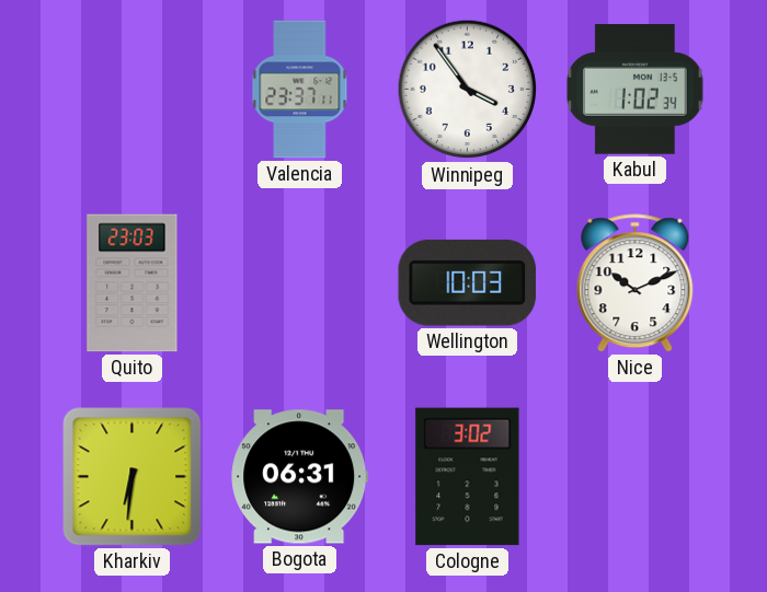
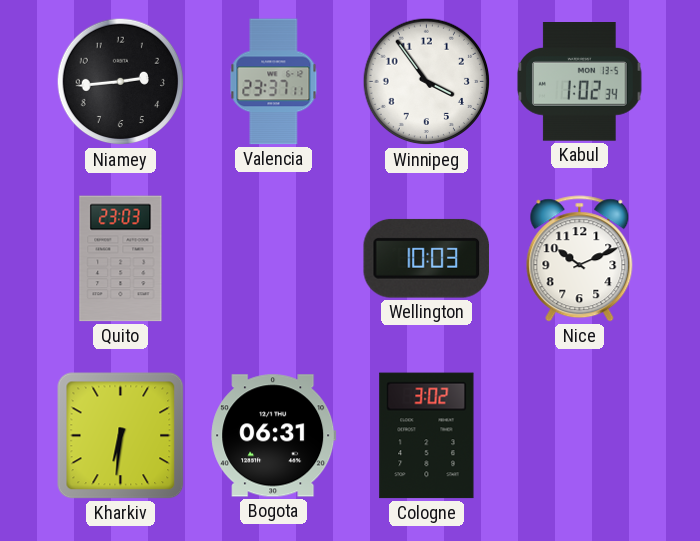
Niamey: none -> 2:44 (121, 82)
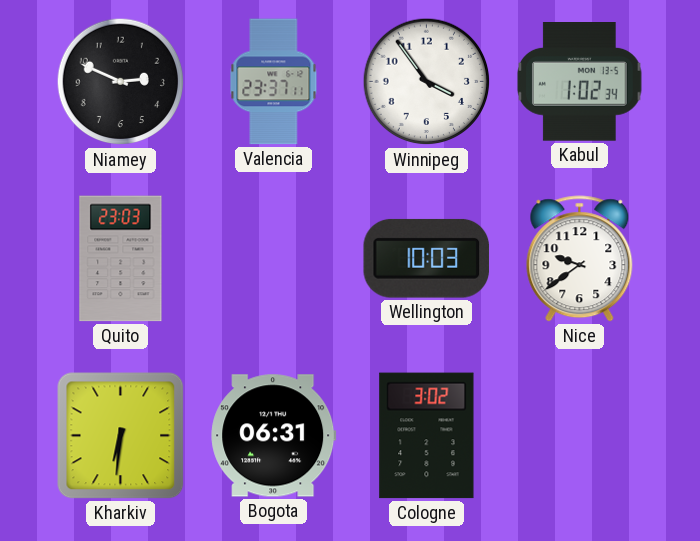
Niamey: 2:44 -> 2:49 (121, 82)
Nice: 10:11 -> 9:39 (580, 259)
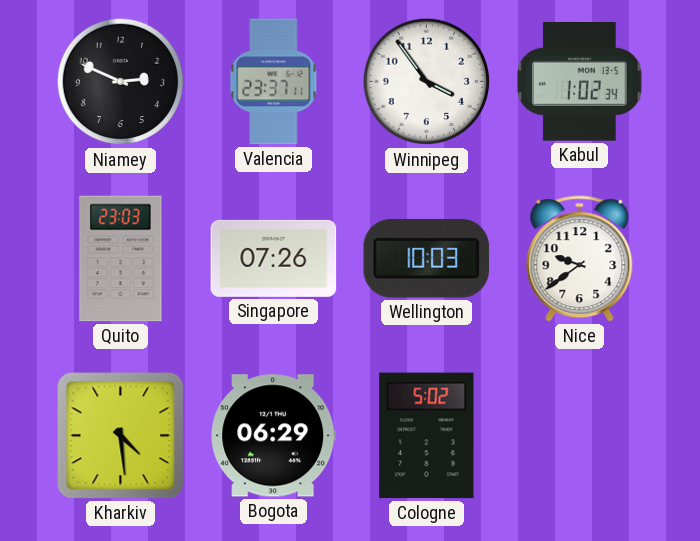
Singapore: none -> 07:26 (274, 258)
Kharkiv: 6:31 -> 4:29 (121, 436)
Bogota: 06:31 -> 06:29 (274, 436)
Cologne: 3:02 -> 5:02 (427, 436)
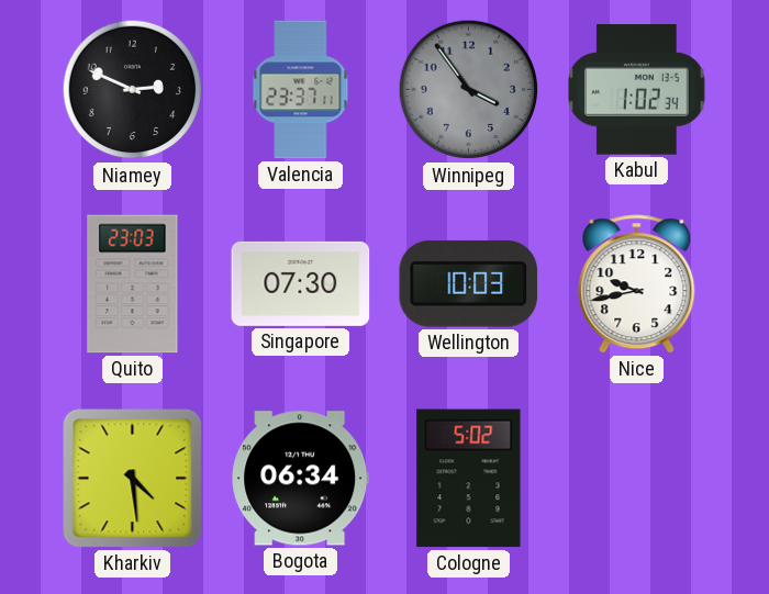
Winnipeg dial: white -> grey (469, 90)
Singapore: 07:26 -> 07:30 (301, 283)
Nice: 9:39 -> 9:43 (637, 284)
Bogota: 06:29 -> 06:34 (301, 479)
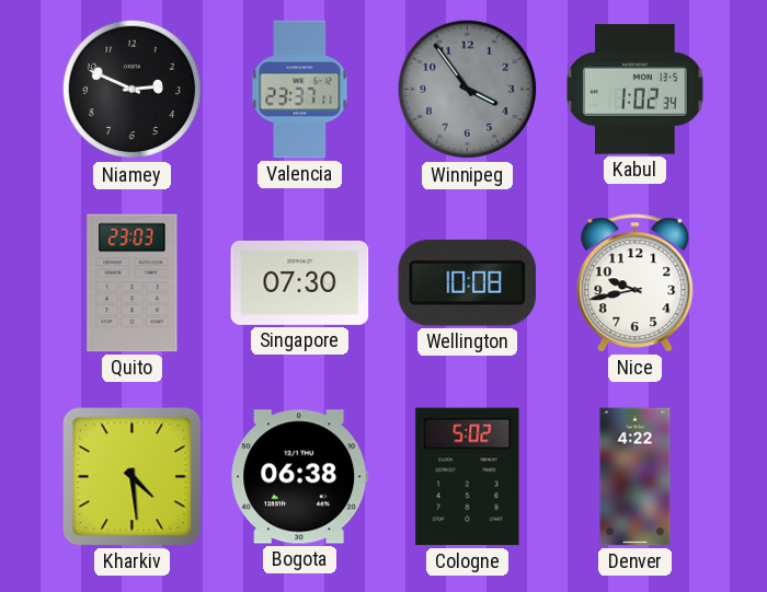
Wellington: 10:03 -> 10:08 (467, 282)
Bogota: 06:34 -> 06:38 (300, 477)
Denver: none -> 4:22 (636, 477)
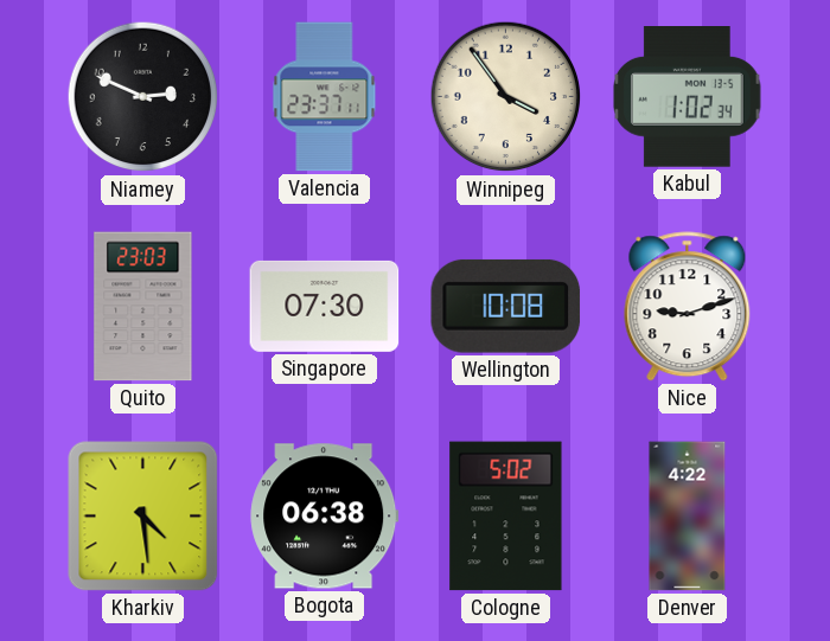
Winnipeg dial: grey -> cream (506, 97)
Nice: 9:43 -> 9:12 (688, 307)
